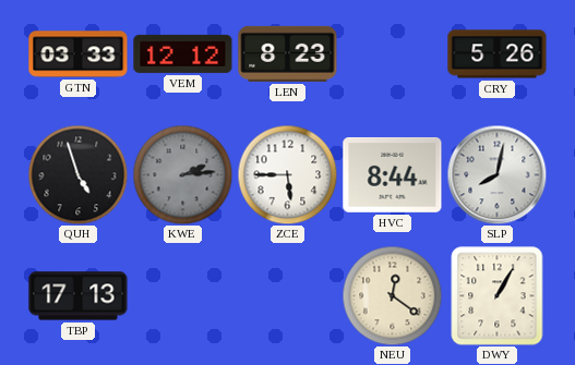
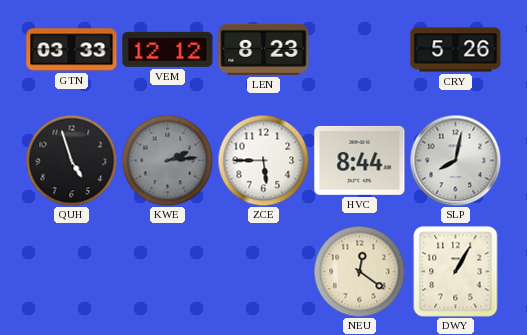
TBP: 17:13 -> none (79, 296)
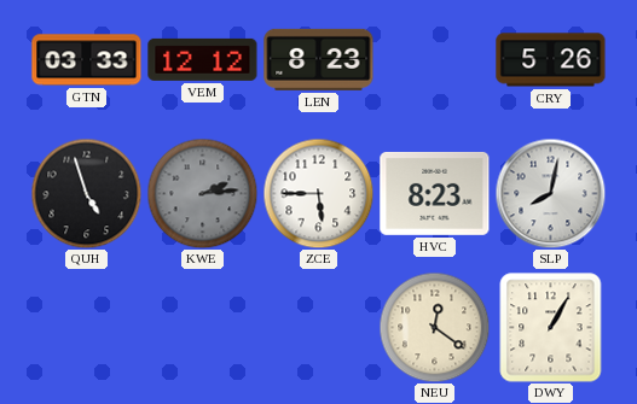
HVC: 8:44 -> 8:23 (435, 193)
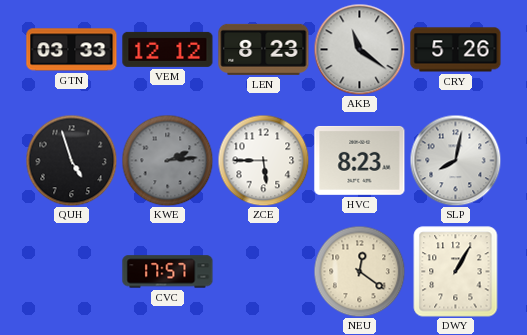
AKB: none -> 11:21 (359, 49)
CVC: none -> 17:57 (168, 272)
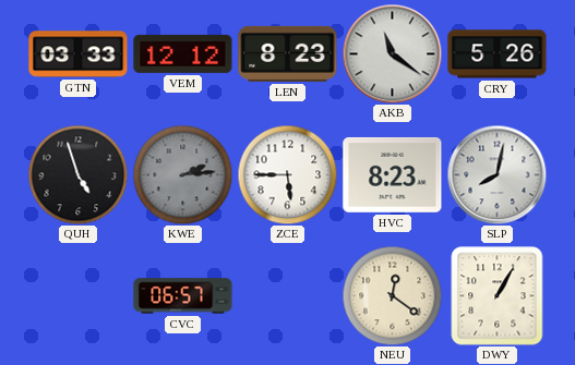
CVC: 17:57 -> 06:57 (183, 296)
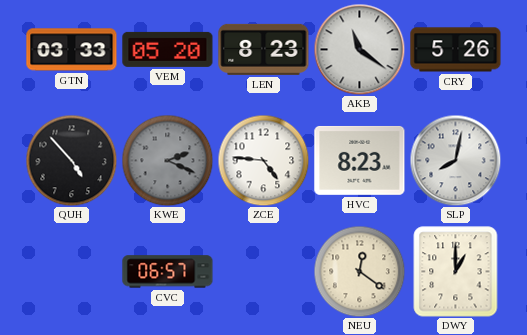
VEM: 12:12 -> 05:20 (168, 49)
QUH: 4:57 -> 4:53 (71, 160)
KWE: 2:14 -> 2:19 (167, 160)
ZCE: 5:45 -> 4:46 (263, 160)
DWY: 1:05 -> 1:00 (456, 272)
